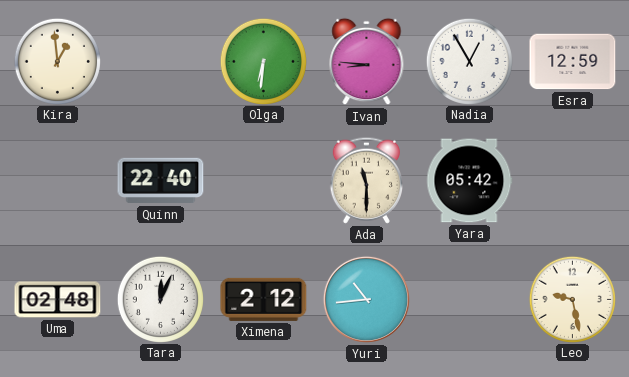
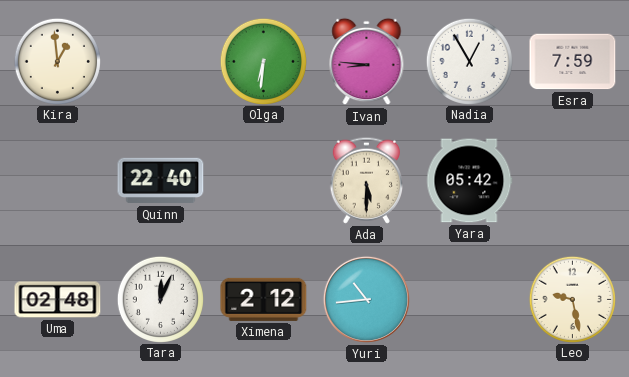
Esra: 12:59 -> 7:59 (573, 62)
Ada: 11:30 -> 5:30 (366, 180)
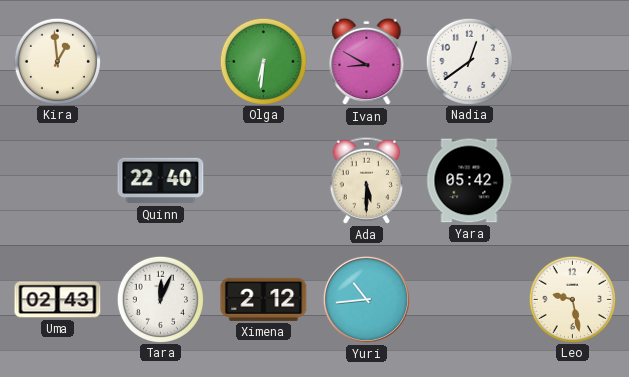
Ivan: 8:46 -> 8:50 (367, 62)
Nadia: 12:55 -> 12:39 (469, 61)
Esra: 7:59 -> none (573, 62)
Uma: 02:48 -> 02:43 (58, 300)
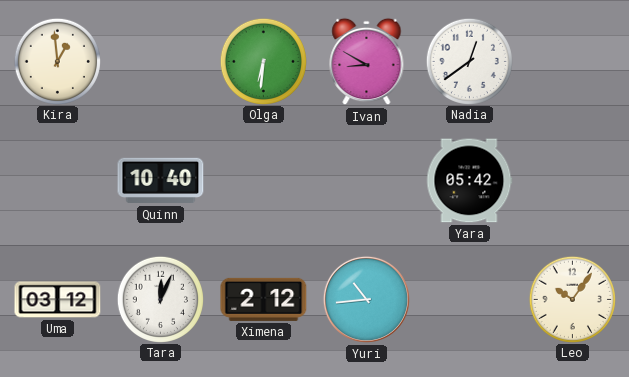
Quinn: 22:40 -> 10:40 (161, 181)
Ada: 5:30 -> none (366, 180)
Uma: 02:43 -> 03:12 (58, 300)
Leo: 9:28 -> 10:06 (572, 299)
